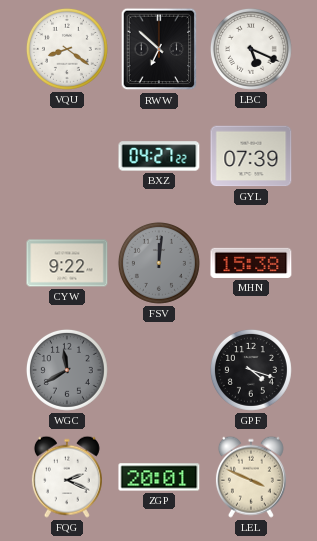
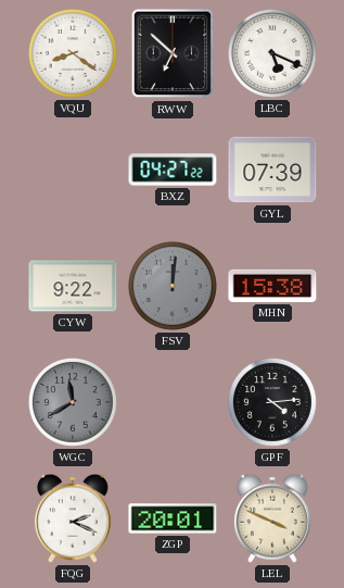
GPF: 4:18 -> 4:14 (272, 402)
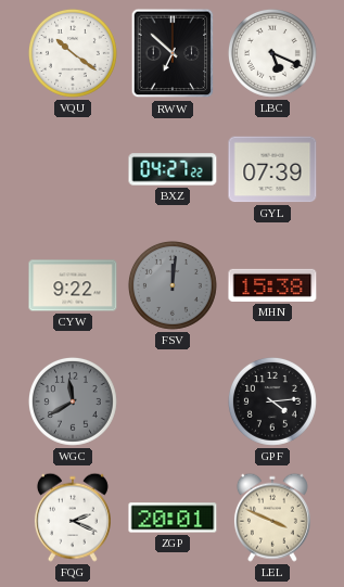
VQU: 8:21 -> 10:21 (73, 53)
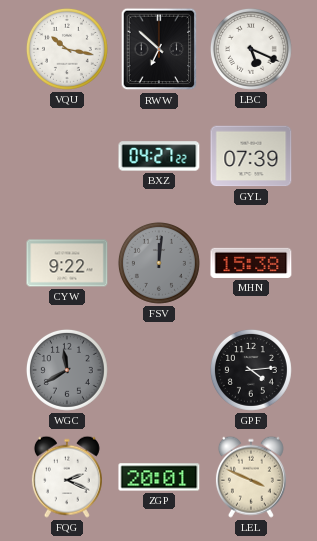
VQU: 10:21 -> 10:17 (67, 49)
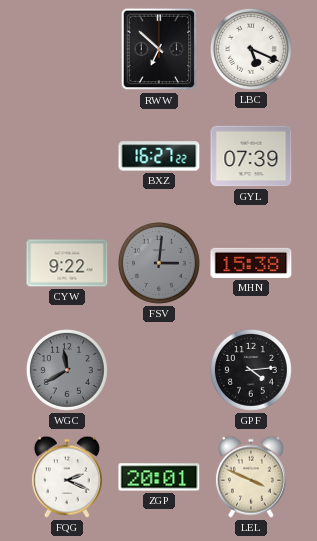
VQU: 10:17 -> none (67, 49)
BXZ: 04:27 -> 16:27 (159, 156)
FSV: 12:01 -> 3:01 (159, 263)
